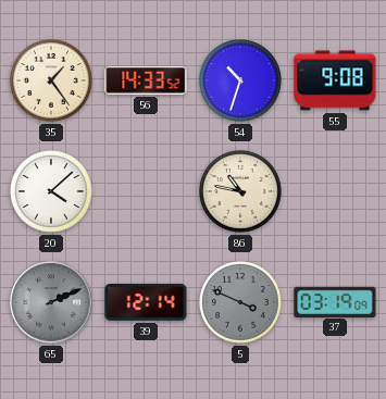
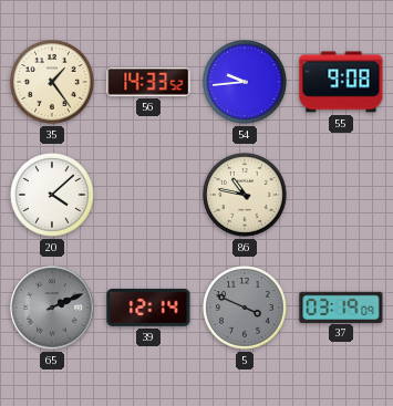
54: 10:33 -> 9:44 (246, 83)
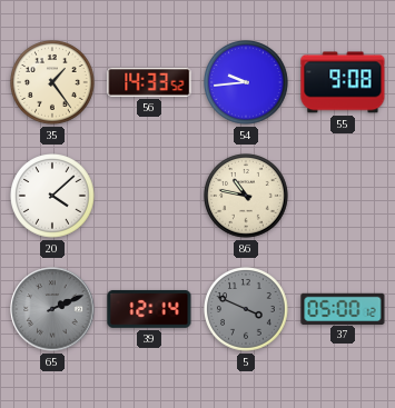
37: 03:19 -> 05:00 (343, 308)
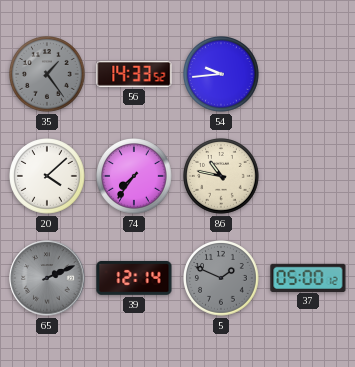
35 dial: cream -> grey (48, 75)
55: 9:08 -> none (343, 82)
74: none -> 7:36 (135, 177)
5: 3:49 -> 1:49 (222, 279)
